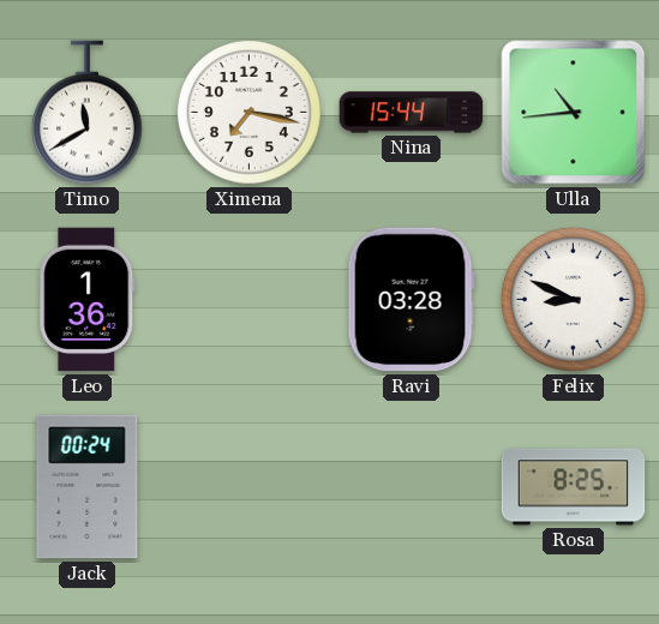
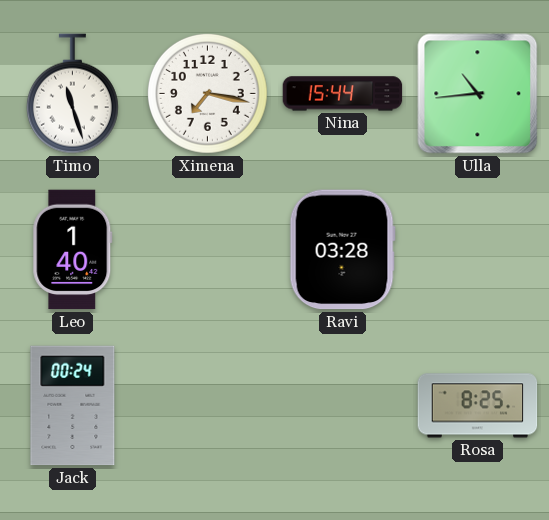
Timo: 11:40 -> 11:27 (72, 94)
Leo: 1:36 -> 1:40 (73, 250)
Felix: 8:49 -> none (573, 299)
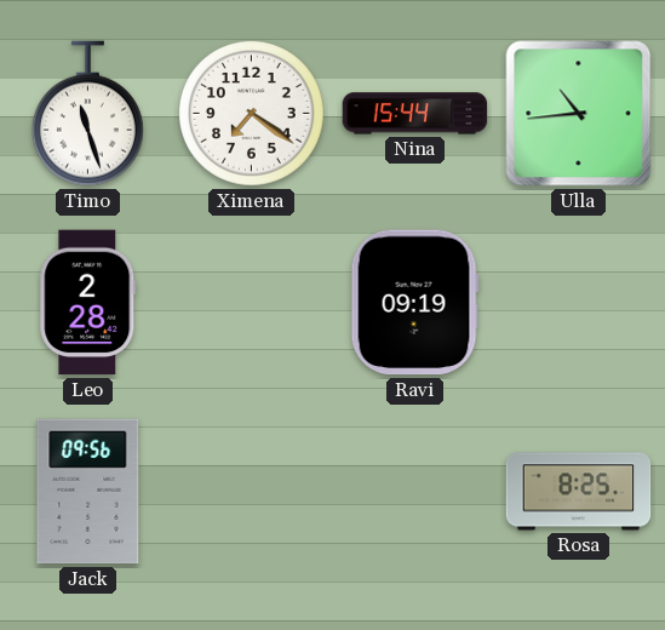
Ximena: 7:17 -> 7:21 (251, 113)
Leo: 1:40 -> 2:28 (88, 303)
Ravi: 03:28 -> 09:19 (414, 303)
Jack: 00:24 -> 09:56 (88, 492)
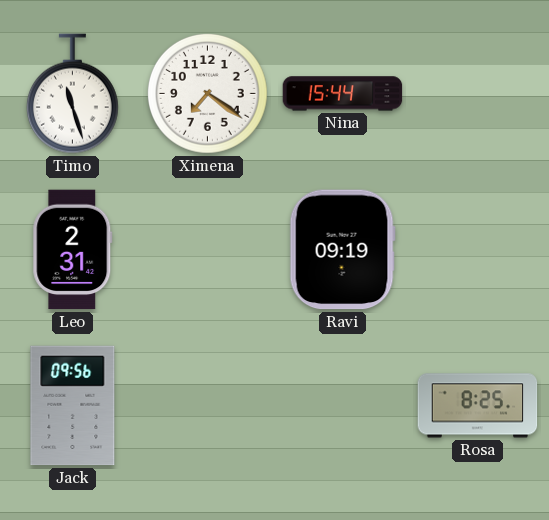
Ulla: 10:44 -> none (579, 114)
Leo: 2:28 -> 2:31 (73, 250)
